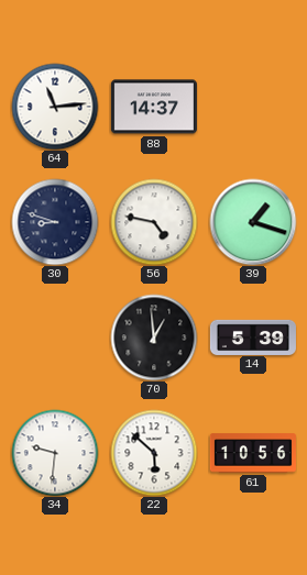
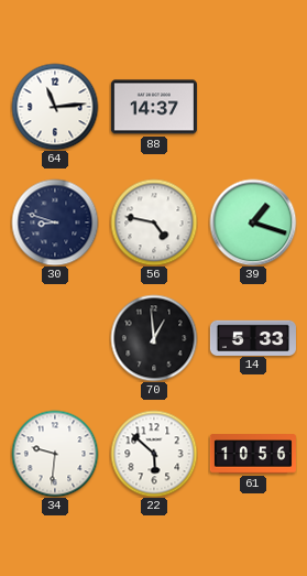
14: 5:39 -> 5:33 (253, 337)
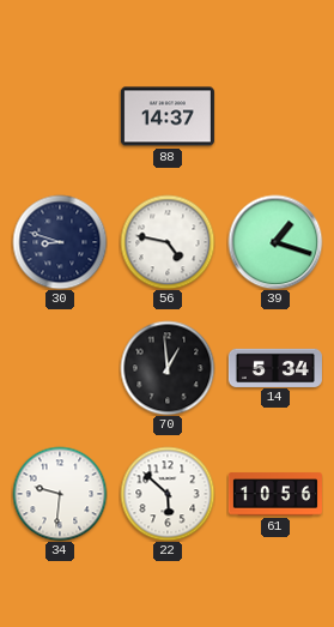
64: 11:14 -> none (55, 107)
14: 5:33 -> 5:34 (275, 367)
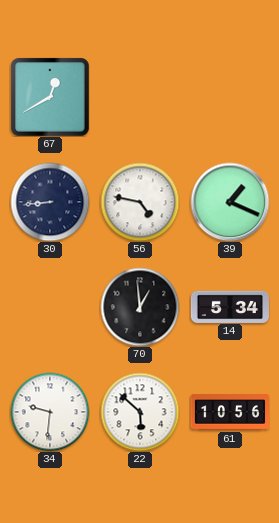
67: none -> 12:40 (50, 97)
88: 14:37 -> none (168, 116)
30: 8:48 -> 8:44 (50, 202)
39: 1:18 -> 1:19 (230, 202)
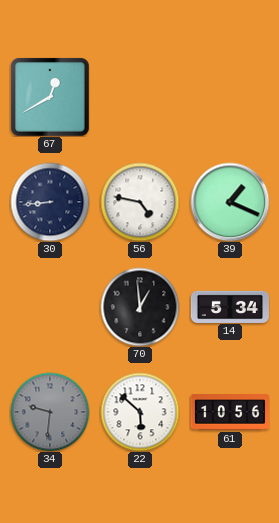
34 dial: white -> grey (50, 412)
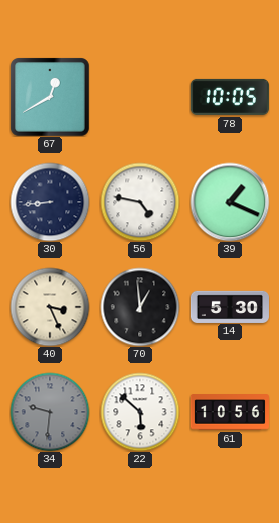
78: none -> 10:05 (230, 97)
40: none -> 3:26 (50, 307)
14: 5:34 -> 5:30 (230, 306)
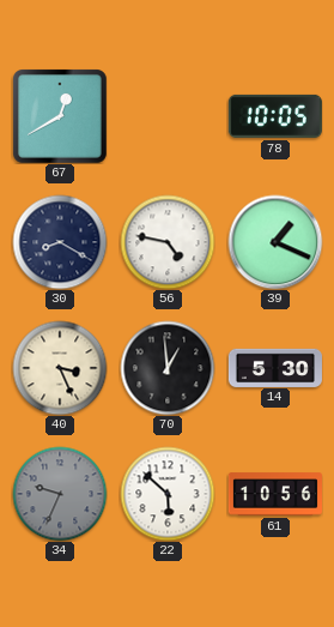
30: 8:44 -> 8:20 (60, 242)
34: 9:31 -> 9:34 (60, 494)
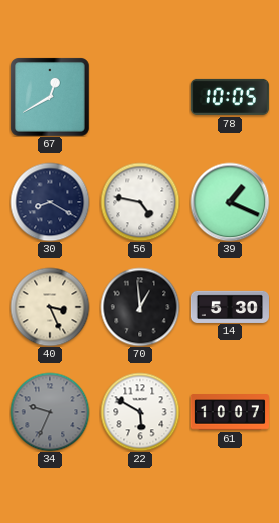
22: 5:52 -> 5:50 (140, 412)
61: 10:56 -> 10:07 (230, 412)
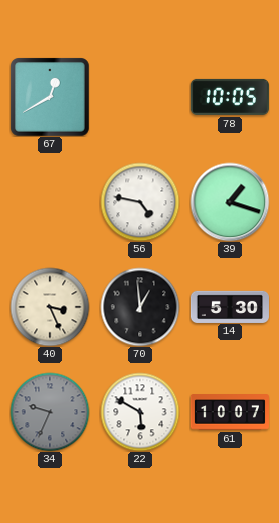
30: 8:20 -> none (50, 202)
39: 1:19 -> 1:18 (230, 202)
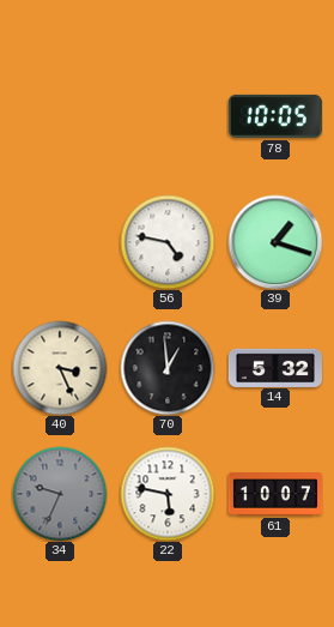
67: 12:40 -> none (50, 97)
14: 5:30 -> 5:32 (275, 367)
22: 5:50 -> 5:47 (168, 494)
